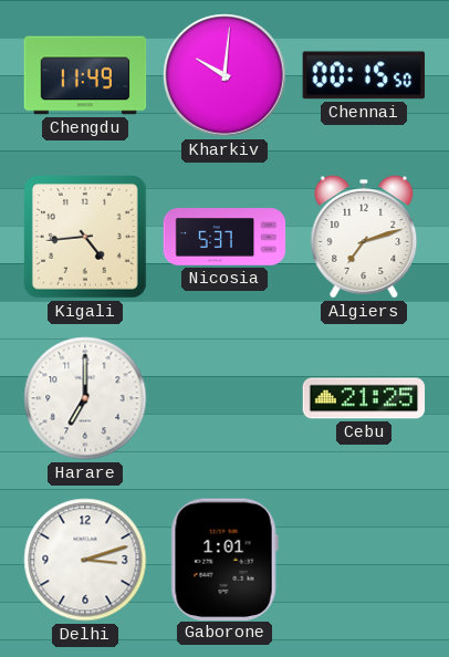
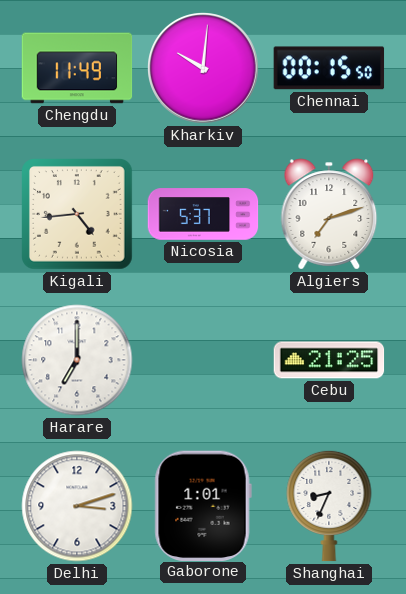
Shanghai: none -> 8:34 (329, 506)
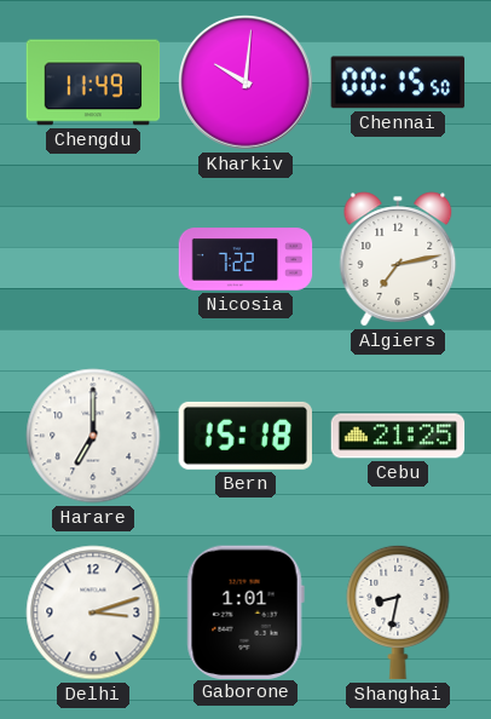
Kigali: 4:44 -> none (78, 215)
Nicosia: 5:37 -> 7:22 (245, 259)
Algiers: 7:12 -> 7:13 (398, 259)
Bern: none -> 15:18 (244, 436)
Shanghai: 8:34 -> 8:32 (398, 612)
